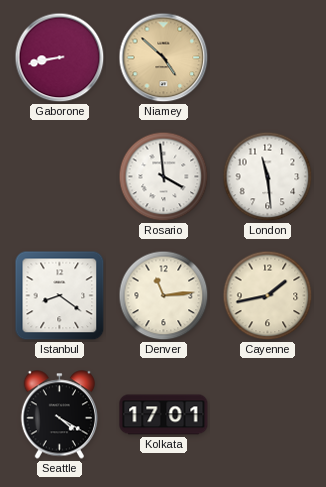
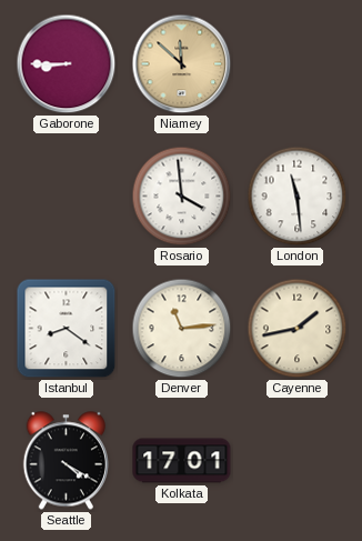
Gaborone: 8:43 -> 8:45 (67, 64)
Niamey: 4:52 -> 11:52 (182, 64)
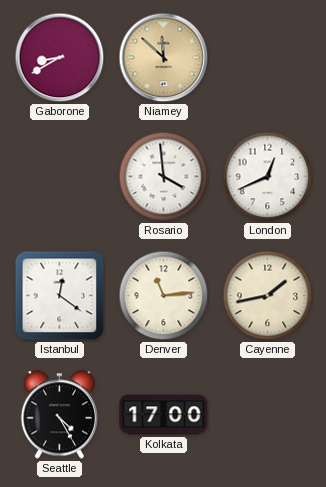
Gaborone: 8:45 -> 8:40 (60, 58)
London: 11:29 -> 12:41 (268, 177)
Istanbul: 8:21 -> 12:21 (60, 296)
Seattle: 4:20 -> 4:25 (59, 415)
Kolkata: 17:01 -> 17:00 (164, 415)
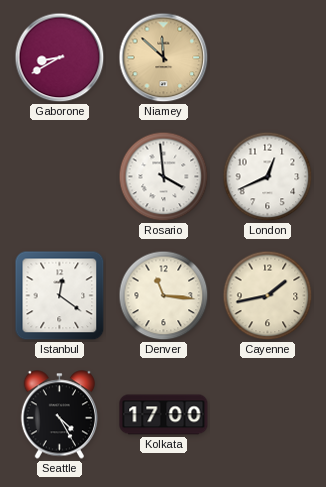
Denver: 11:14 -> 11:16 (164, 296)
